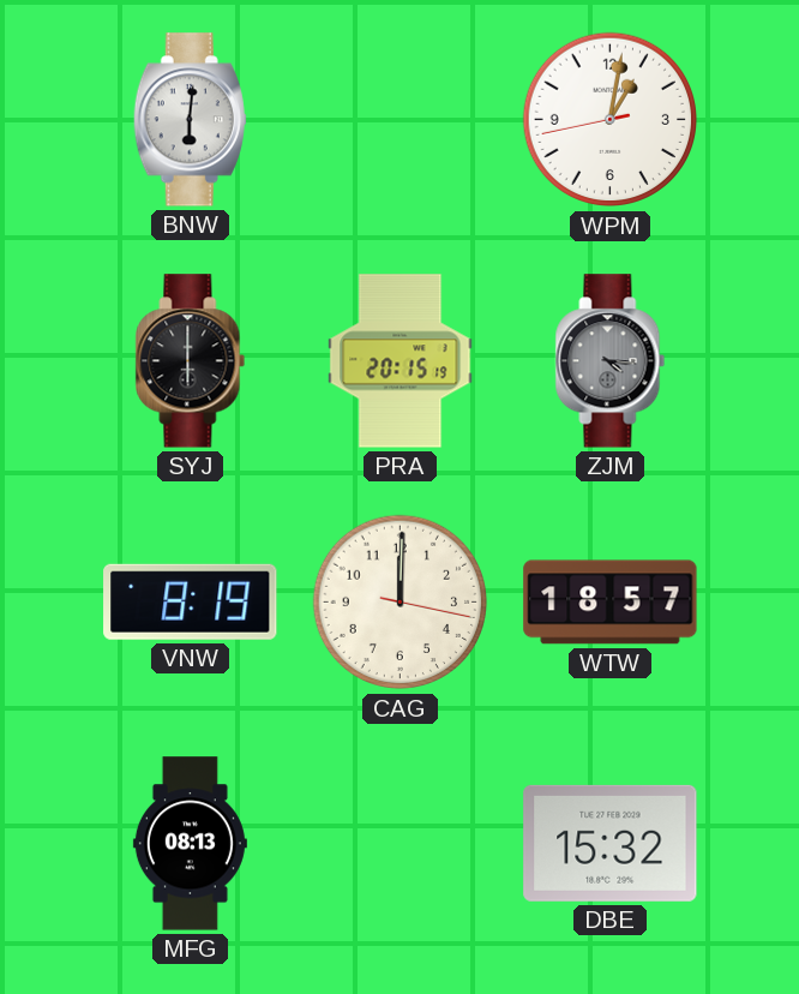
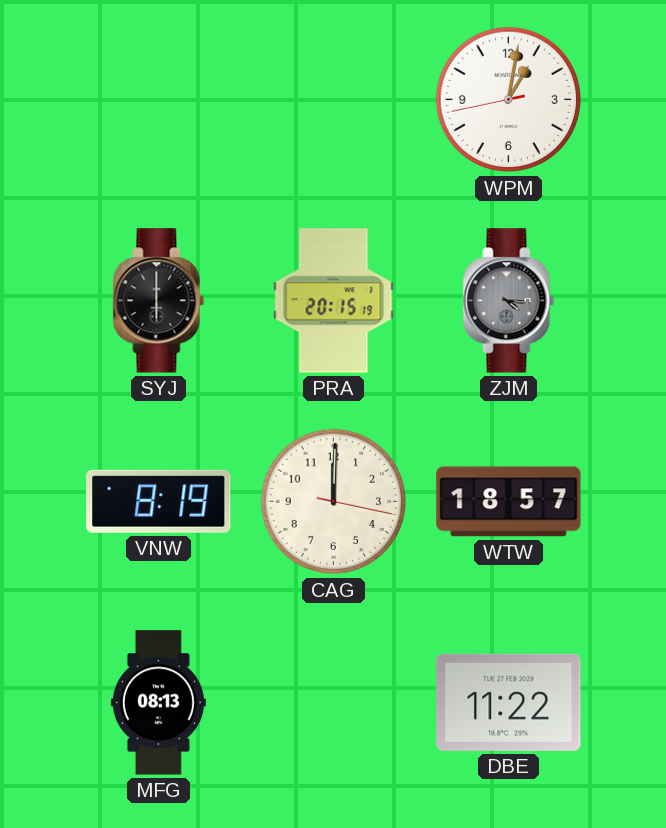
BNW: 6:01 -> none (190, 120)
DBE: 15:32 -> 11:22 (509, 702)
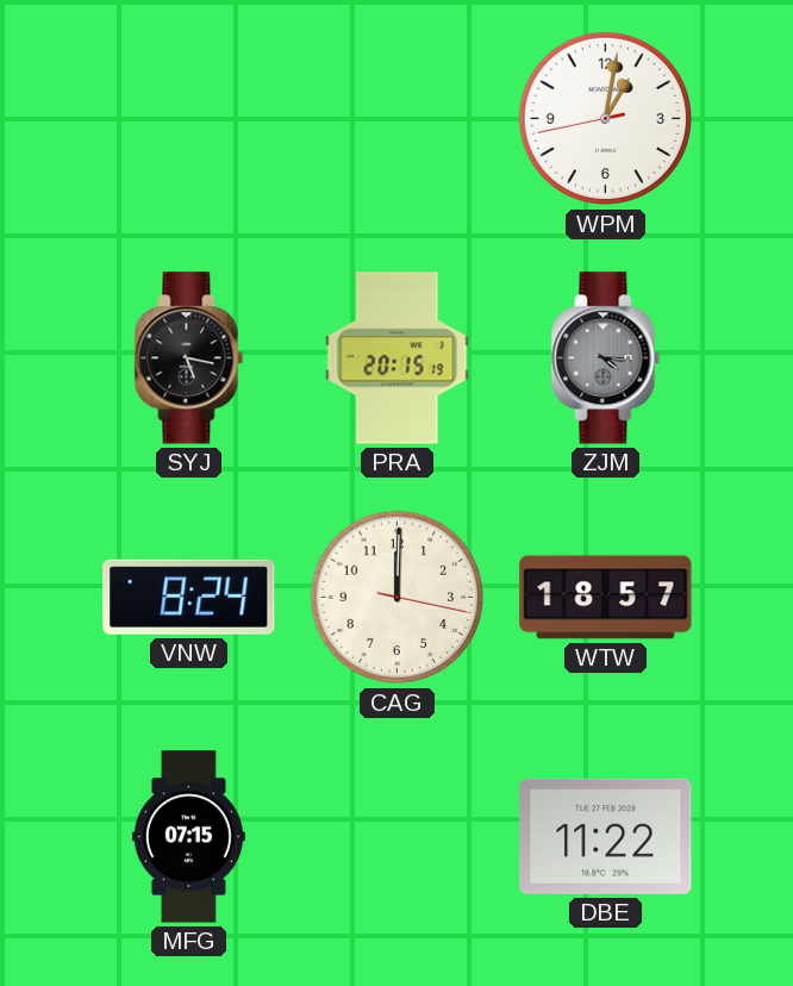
SYJ: 6:00 -> 5:17 (189, 358)
VNW: 8:19 -> 8:24 (189, 597)
MFG: 08:13 -> 07:15 (188, 837)
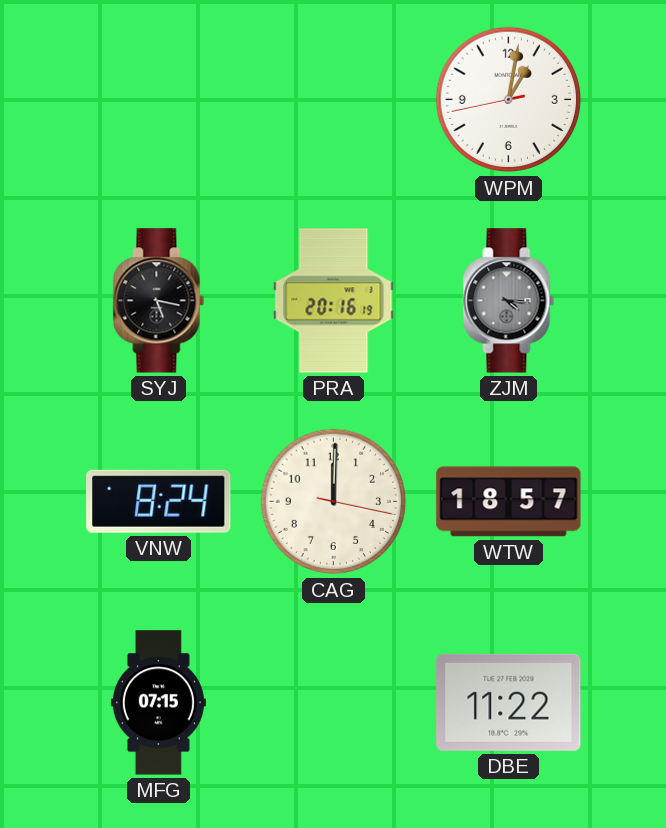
PRA: 20:15 -> 20:16 (334, 301)
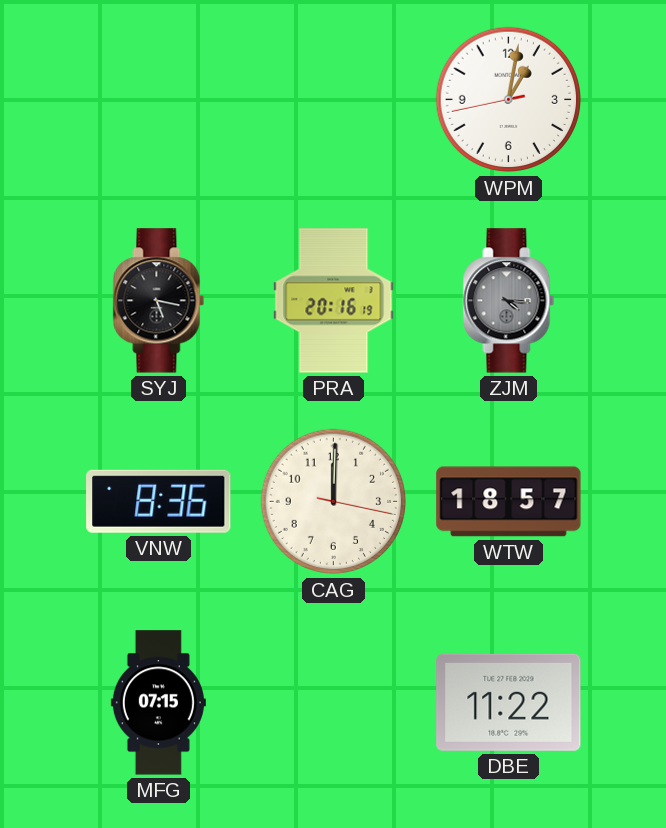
VNW: 8:24 -> 8:36 (159, 501)
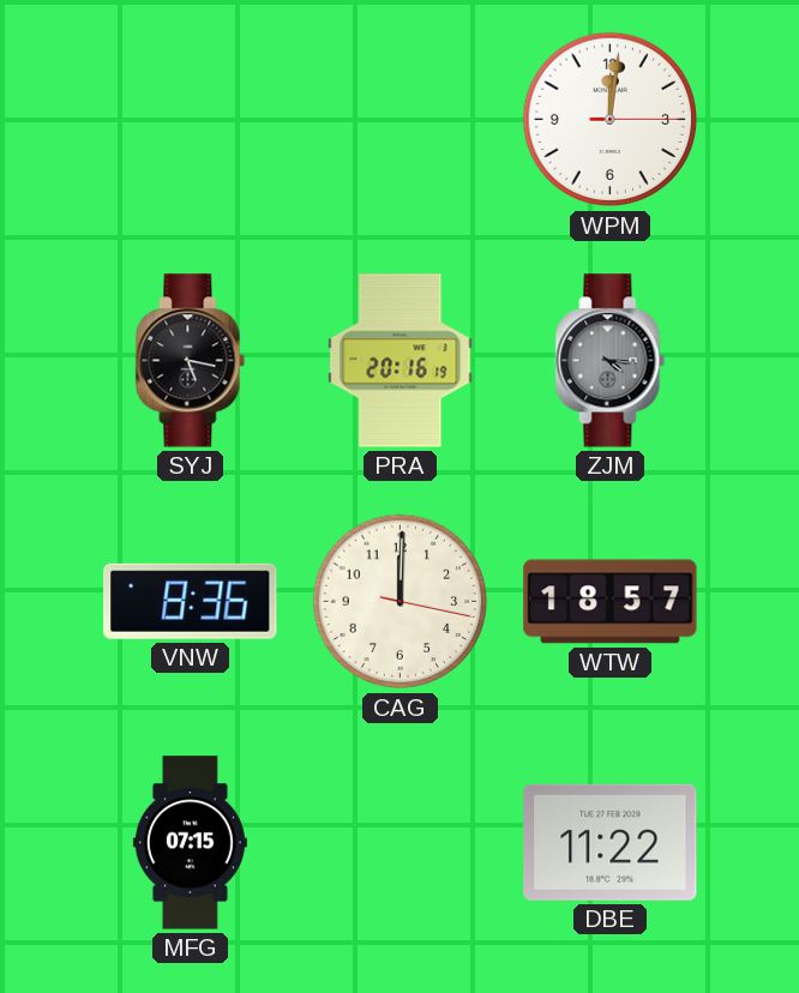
WPM: 1:01 -> 12:01 (611, 120)
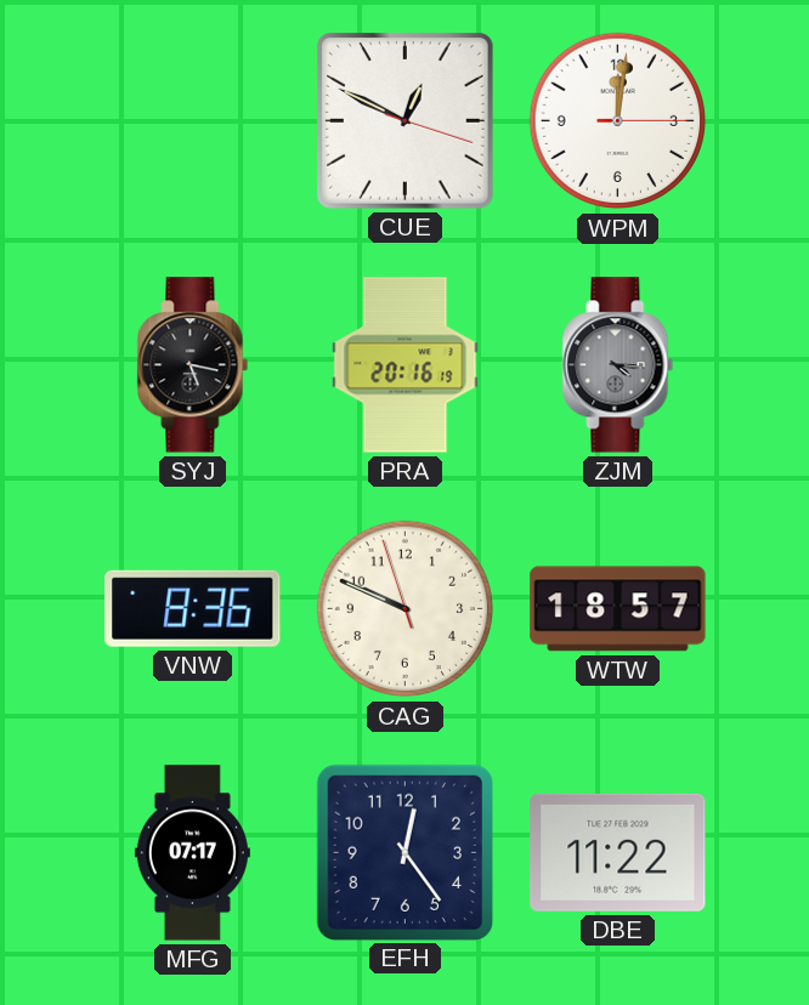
CUE: none -> 12:49 (406, 121)
CAG: 12:00 -> 9:48 (406, 609)
MFG: 07:15 -> 07:17 (192, 853)
EFH: none -> 12:24 (405, 852)
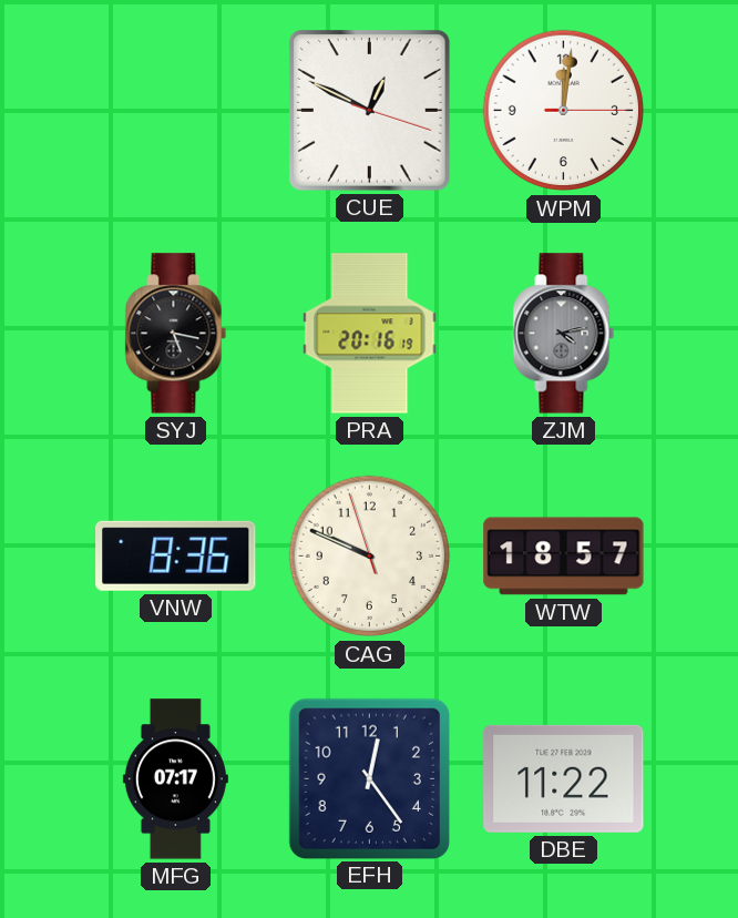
ZJM: 4:16 -> 4:13 (564, 334)
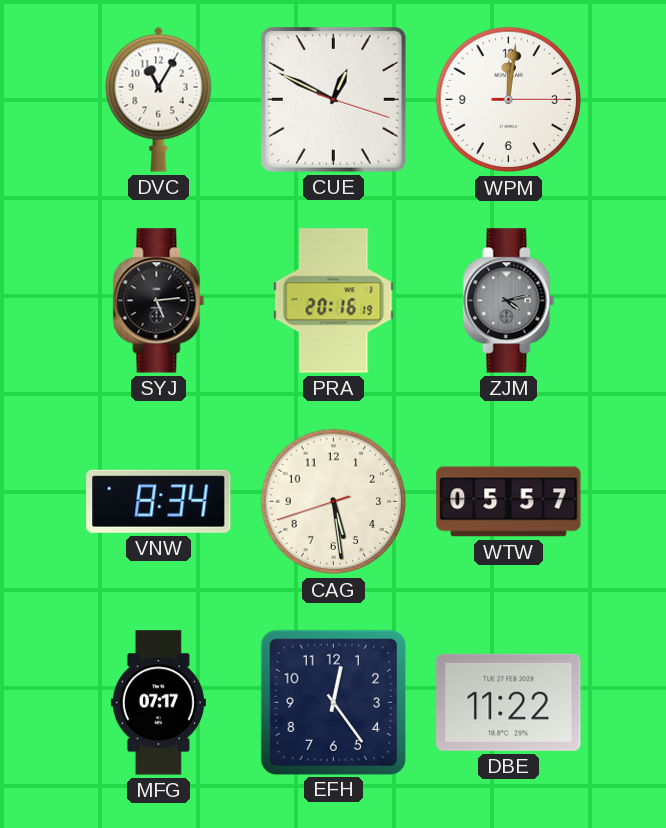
DVC: none -> 11:05 (159, 99)
SYJ: 5:17 -> 5:14 (159, 301)
VNW: 8:36 -> 8:34 (159, 501)
CAG: 9:48 -> 5:28 (334, 502)
WTW: 18:57 -> 05:57 (509, 502)
